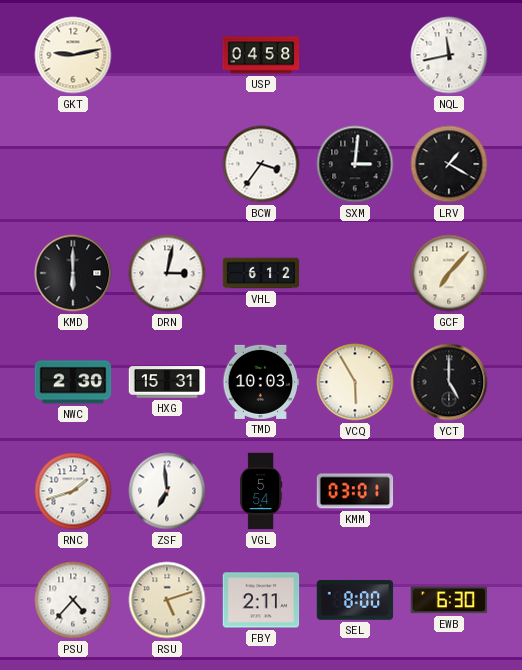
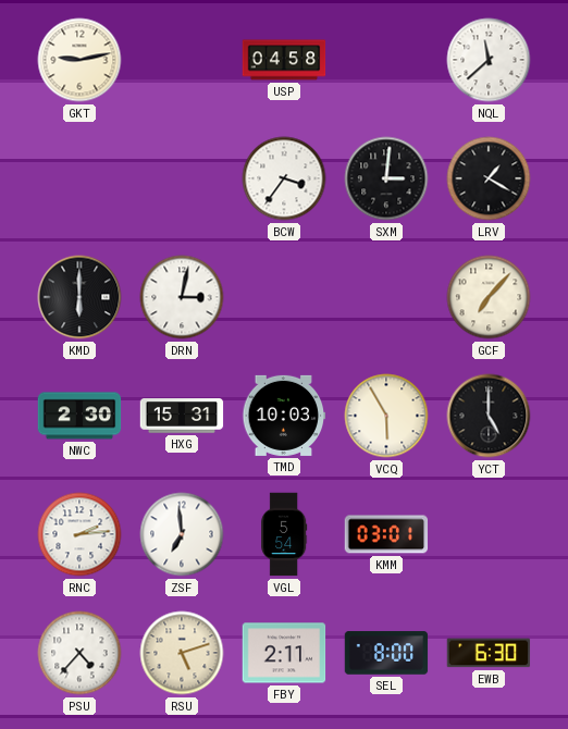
NQL: 11:43 -> 11:38 (489, 60)
VHL: 6:12 -> none (261, 273)
RNC: 1:42 -> 2:14 (79, 534)
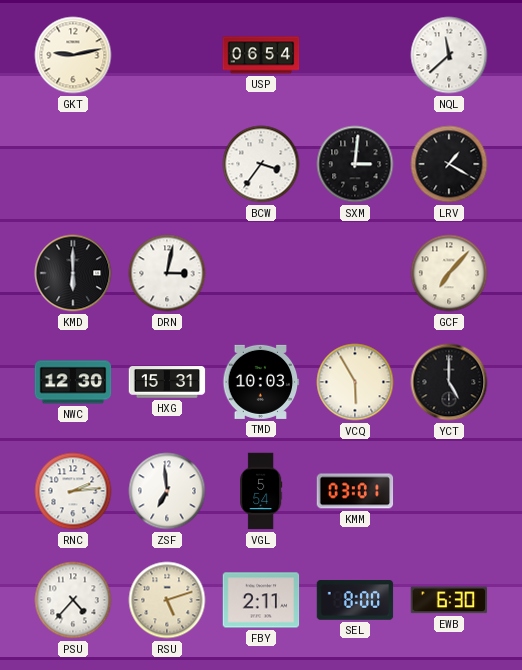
USP: 04:58 -> 06:54 (261, 55)
NWC: 2:30 -> 12:30 (73, 382)
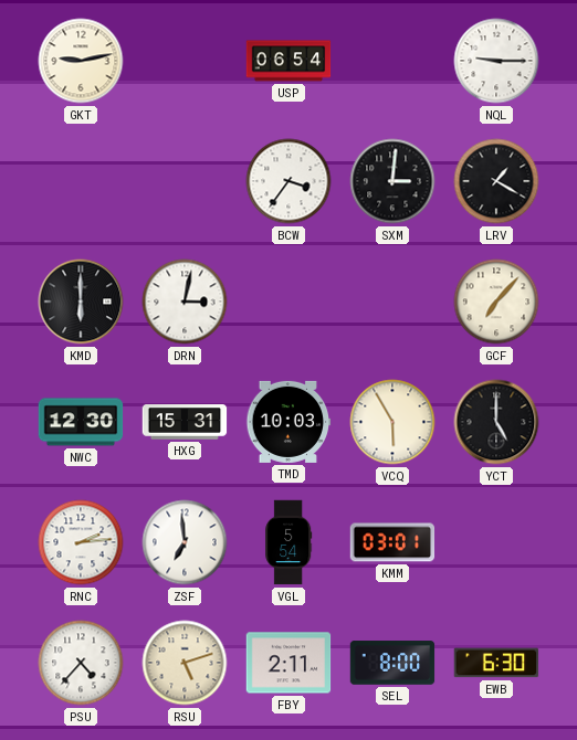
NQL: 11:38 -> 9:15 (496, 61)
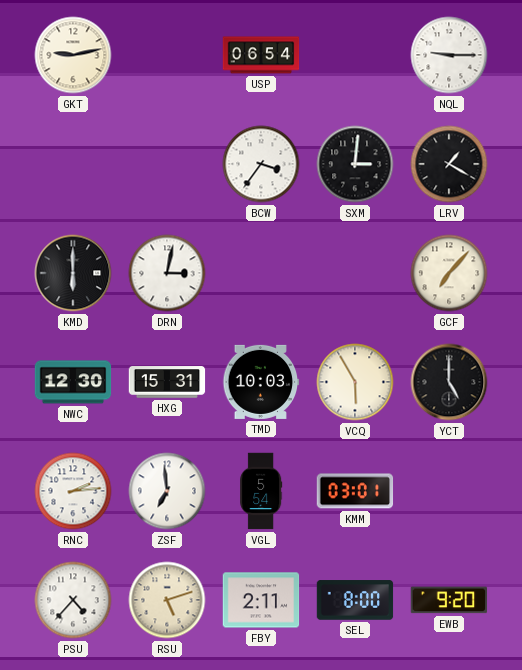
EWB: 6:30 -> 9:20 (449, 600)
